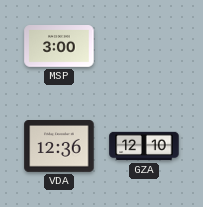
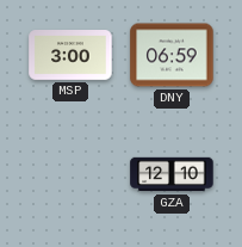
DNY: none -> 06:59 (172, 55)
VDA: 12:36 -> none (59, 147)
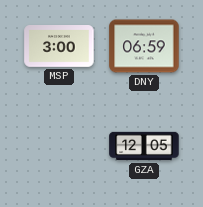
GZA: 12:10 -> 12:05 (144, 146)
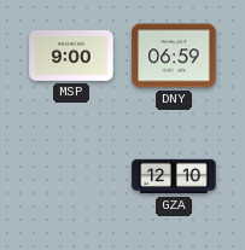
MSP: 3:00 -> 9:00 (71, 57)
GZA: 12:05 -> 12:10 (174, 176)
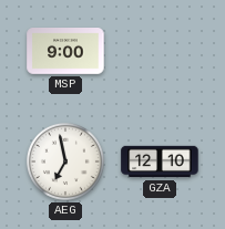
DNY: 06:59 -> none (174, 56)
AEG: none -> 6:58 (65, 162)
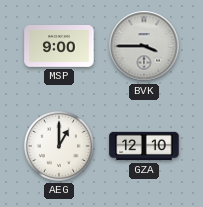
BVK: none -> 3:45 (144, 46)
AEG: 6:58 -> 1:00 (59, 146)
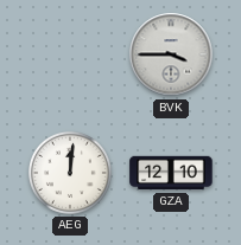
MSP: 9:00 -> none (59, 47)
AEG: 1:00 -> 12:01 (70, 173)
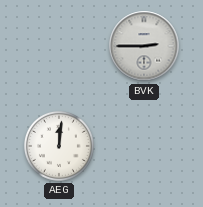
BVK: 3:45 -> 2:45 (144, 46)
GZA: 12:10 -> none (171, 173)
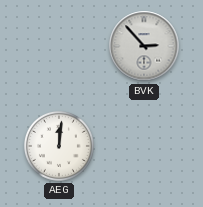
BVK: 2:45 -> 2:53 (144, 46)
